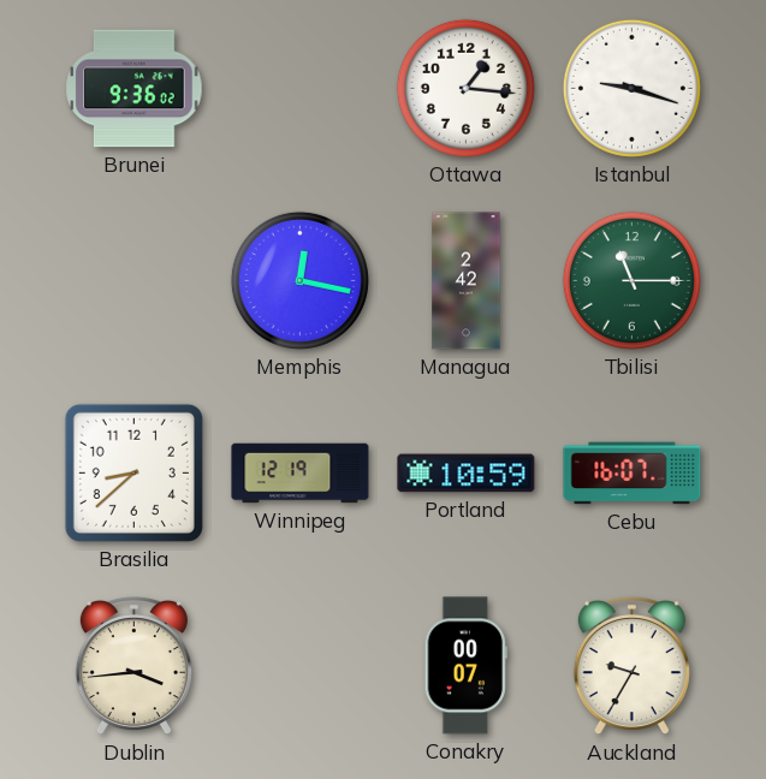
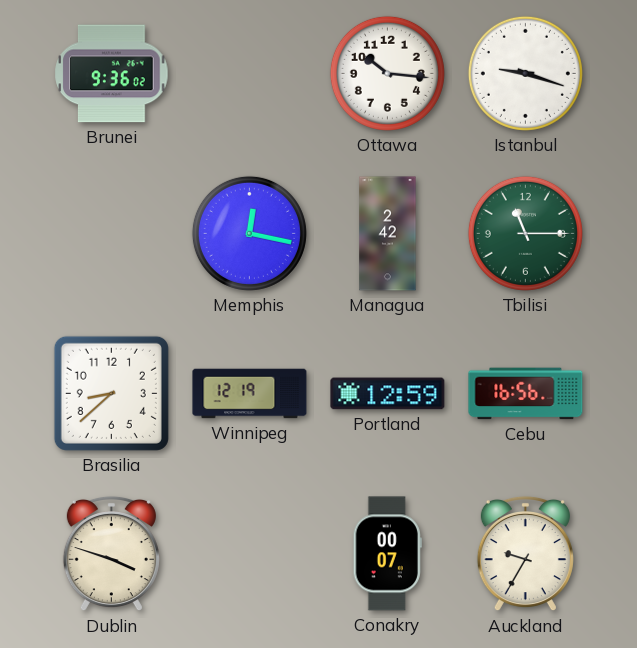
Ottawa: 1:16 -> 10:16 (387, 73)
Portland: 10:59 -> 12:59 (388, 394)
Cebu: 16:07 -> 16:56 (526, 394)
Dublin: 3:44 -> 3:48 (111, 554)
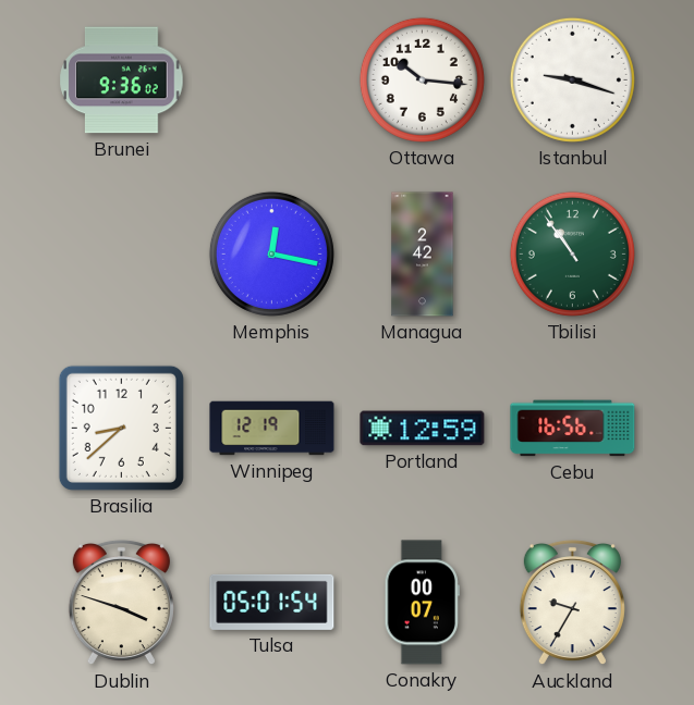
Tbilisi: 11:15 -> 10:54 (572, 253)
Tulsa: none -> 05:01 (272, 602)
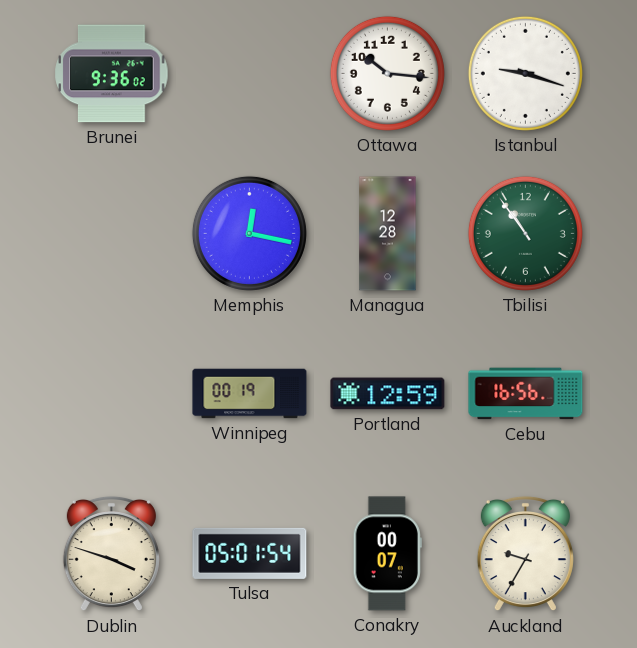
Managua: 2:42 -> 12:28 (388, 234)
Brasilia: 8:38 -> none (121, 428)
Winnipeg: 12:19 -> 00:19 (250, 394)
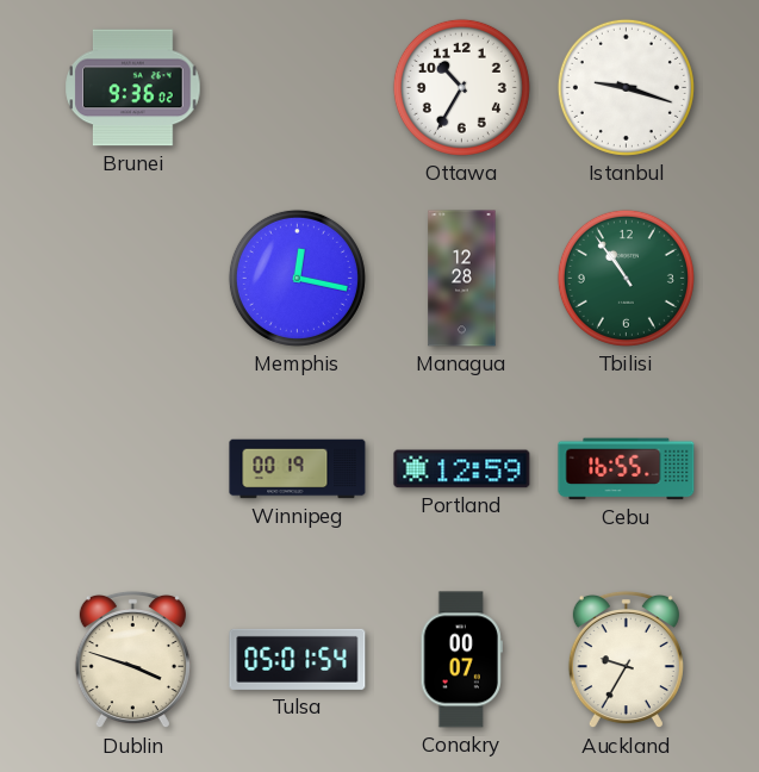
Ottawa: 10:16 -> 10:35 (461, 87)
Cebu: 16:56 -> 16:55 (627, 469)
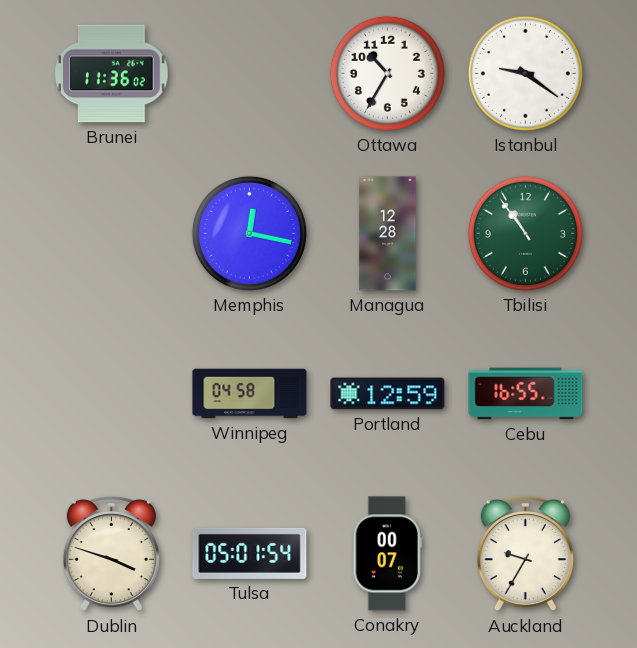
Brunei: 9:36 -> 11:36 (112, 74)
Istanbul: 9:18 -> 9:21 (525, 73)
Winnipeg: 00:19 -> 04:58 (250, 394)
